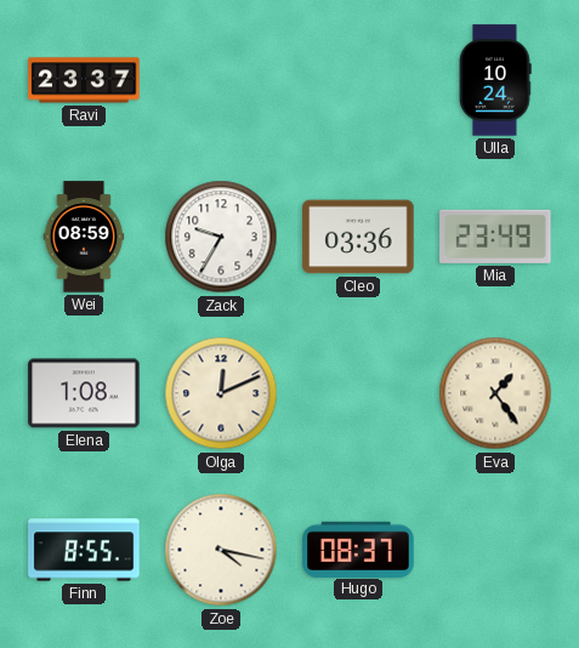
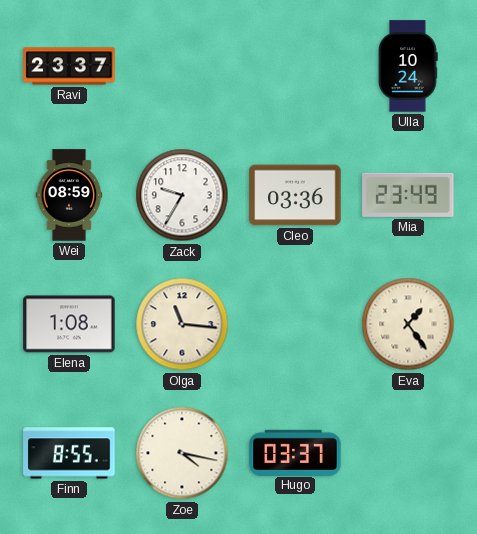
Olga: 12:11 -> 11:16 (182, 324)
Hugo: 08:37 -> 03:37 (295, 452)
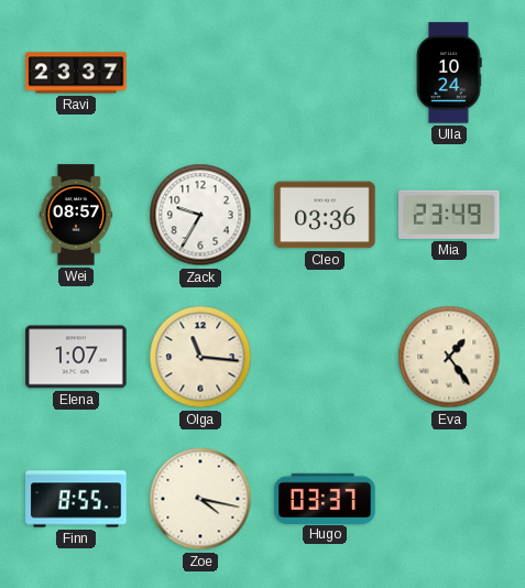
Wei: 08:59 -> 08:57 (76, 215)
Elena: 1:08 -> 1:07 (76, 357)
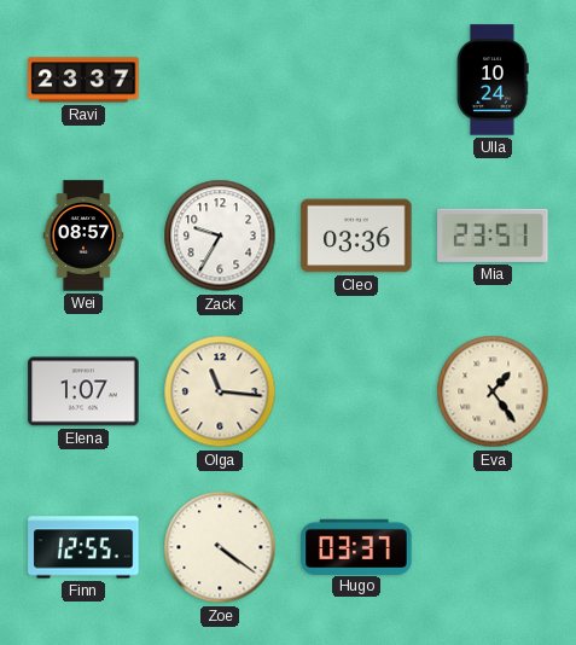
Mia: 23:49 -> 23:51 (493, 236)
Finn: 8:55 -> 12:55 (83, 547)
Zoe: 4:17 -> 4:21 (220, 547)
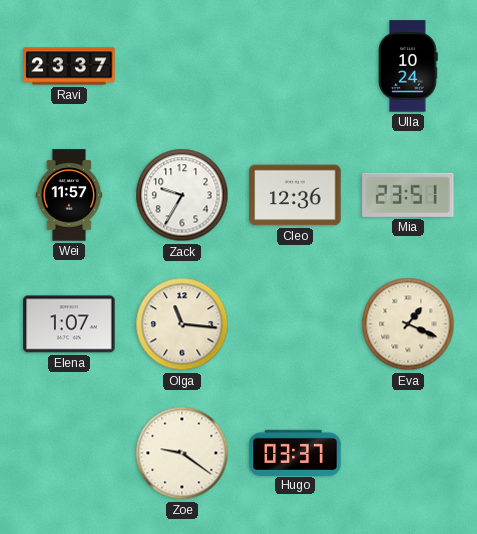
Wei: 08:57 -> 11:57 (69, 195)
Cleo: 03:36 -> 12:36 (295, 195)
Eva: 1:24 -> 1:19 (408, 324)
Finn: 12:55 -> none (83, 547)
Zoe: 4:21 -> 9:21 (182, 453)
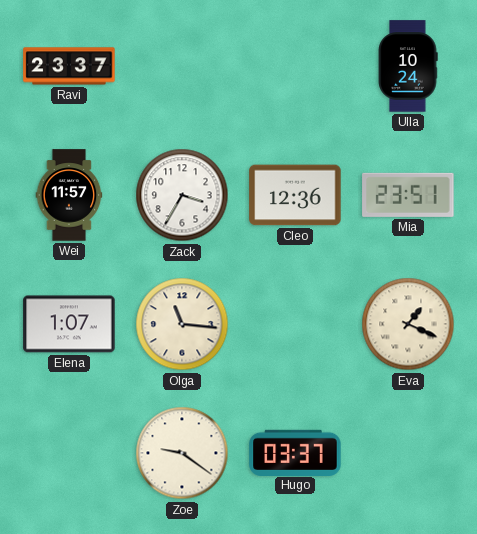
Zack: 9:35 -> 3:35 (182, 195)
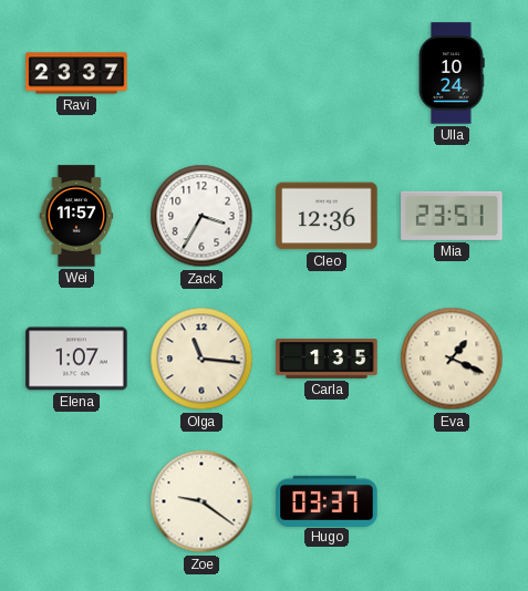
Carla: none -> 1:35 (327, 359)
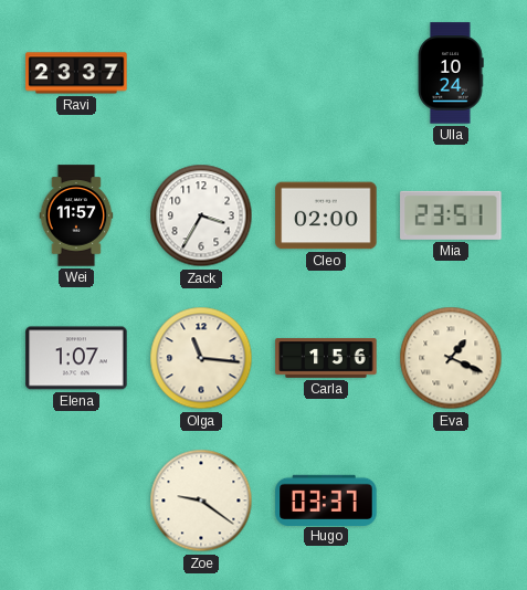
Cleo: 12:36 -> 02:00 (326, 215)
Carla: 1:35 -> 1:56 (326, 358)
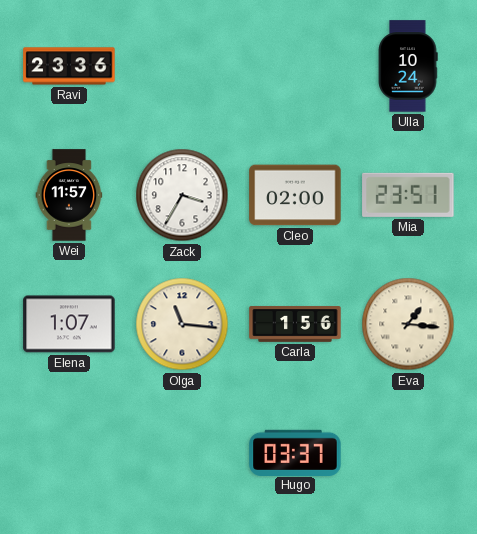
Ravi: 23:37 -> 23:36 (69, 66)
Eva: 1:19 -> 1:16 (408, 324)
Zoe: 9:21 -> none (201, 501)
